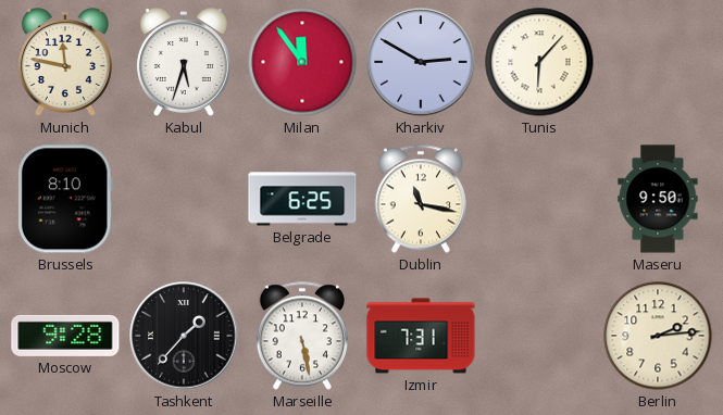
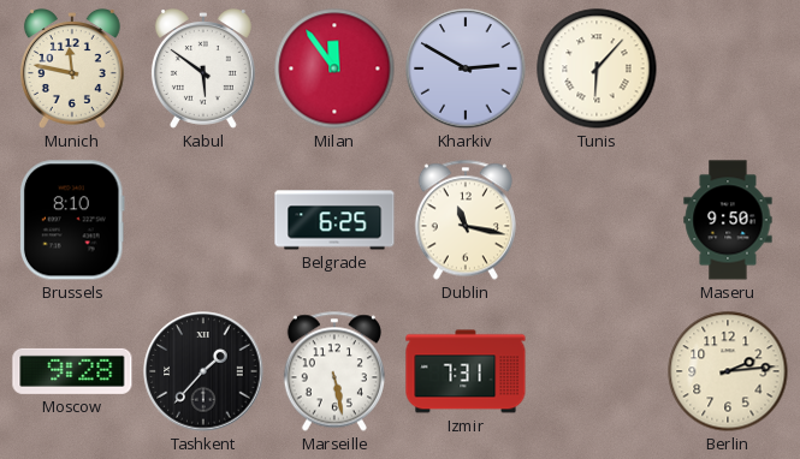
Kabul: 5:33 -> 5:51 (203, 70)
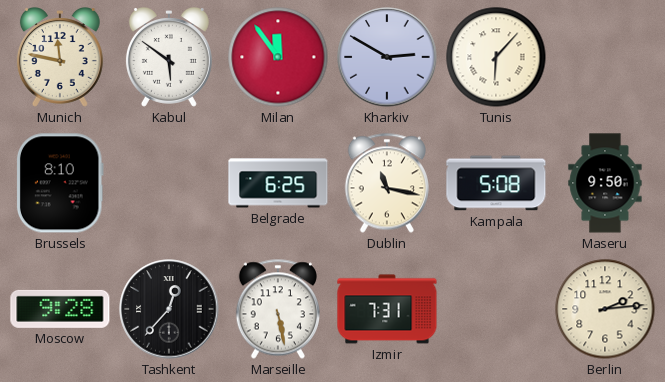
Kampala: none -> 5:08 (496, 183)
Tashkent: 1:37 -> 12:37 (169, 309)
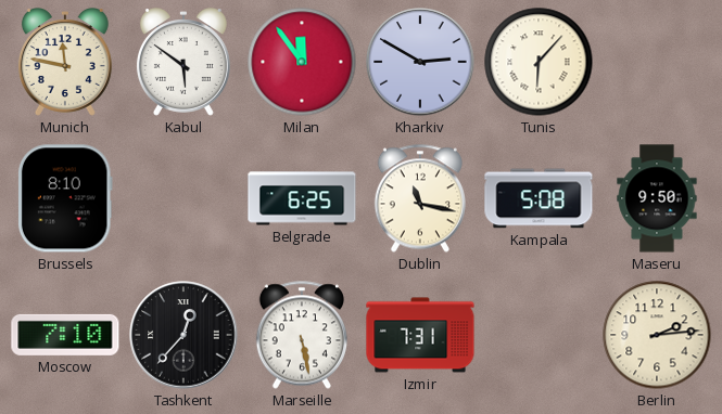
Moscow: 9:28 -> 7:10 (65, 335)
